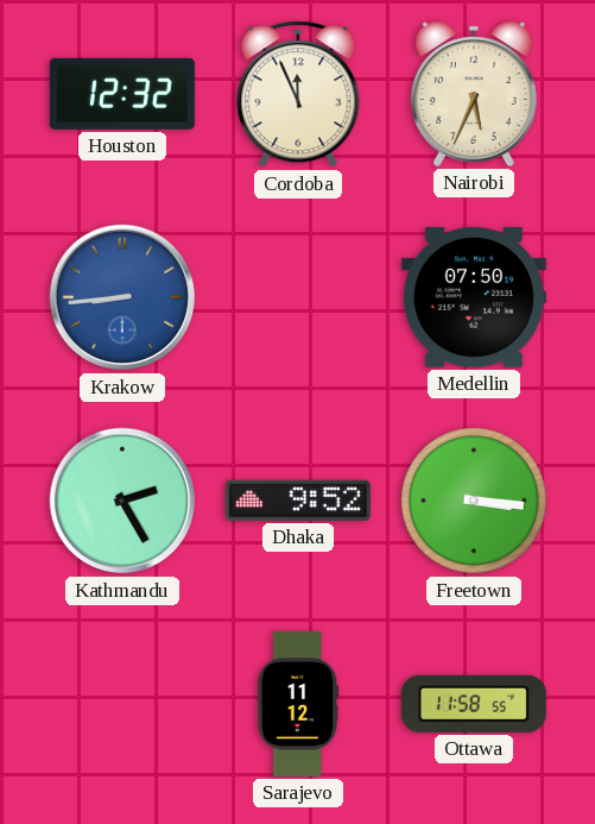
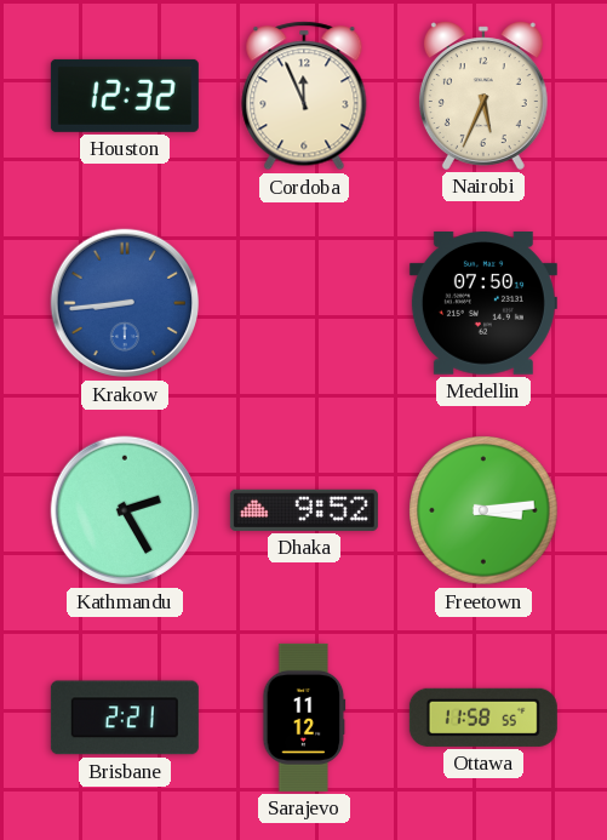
Freetown: 3:16 -> 3:14 (483, 510)
Brisbane: none -> 2:21 (125, 718)
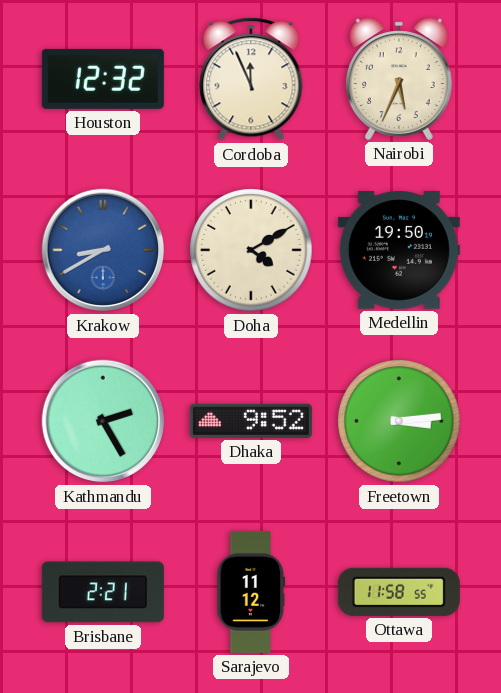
Krakow: 8:44 -> 8:40 (103, 250)
Doha: none -> 4:10 (251, 250)
Medellin: 07:50 -> 19:50 (399, 251)
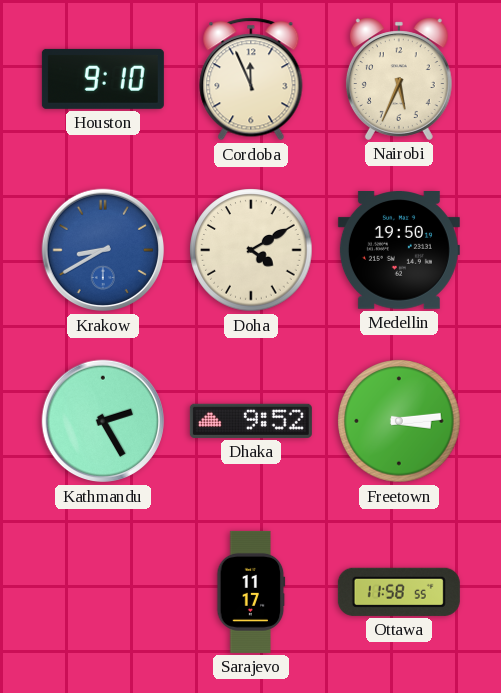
Houston: 12:32 -> 9:10 (103, 79)
Brisbane: 2:21 -> none (103, 592)
Sarajevo: 11:12 -> 11:17 (251, 592)
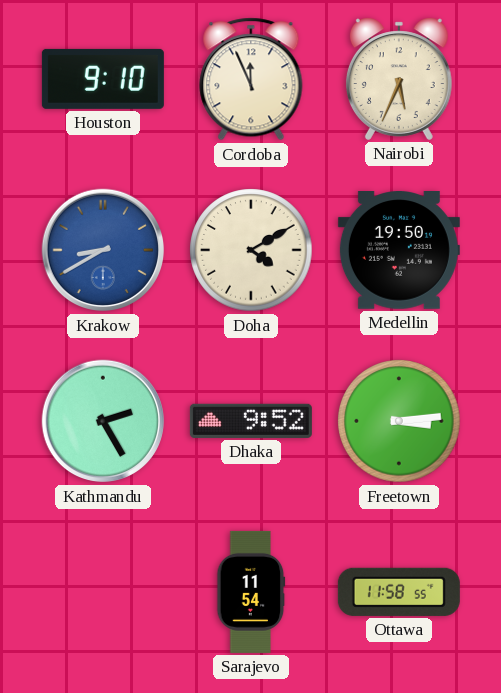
Sarajevo: 11:17 -> 11:54 (251, 592)
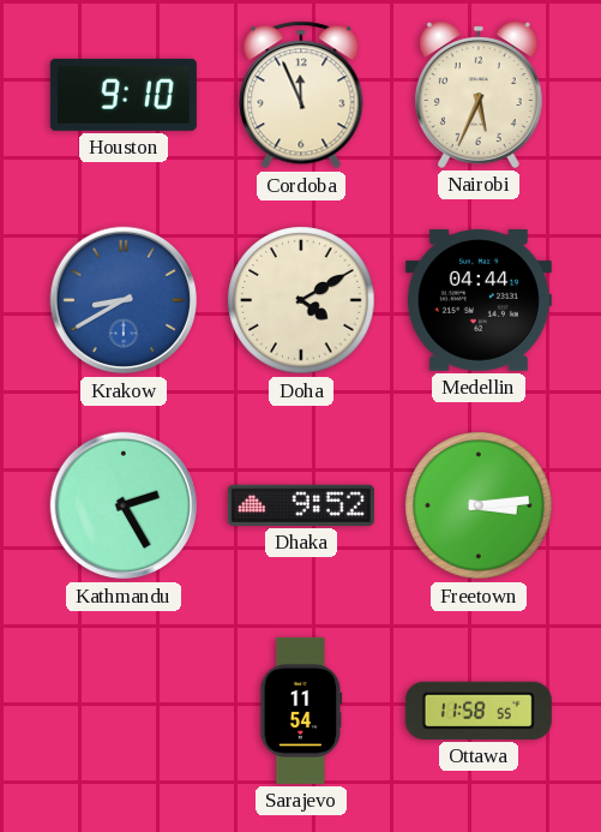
Medellin: 19:50 -> 04:44 (479, 301)
